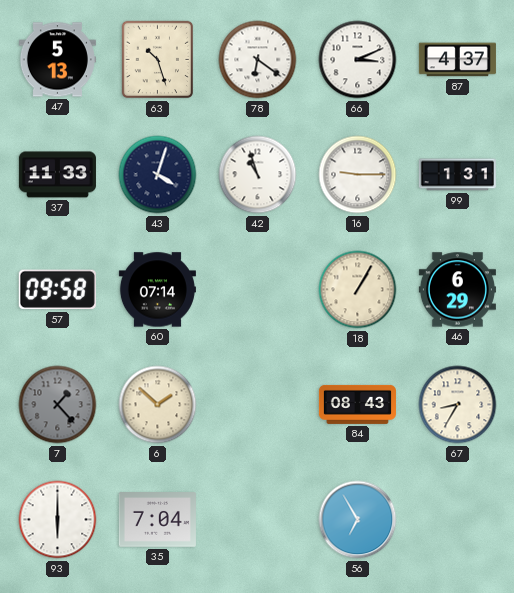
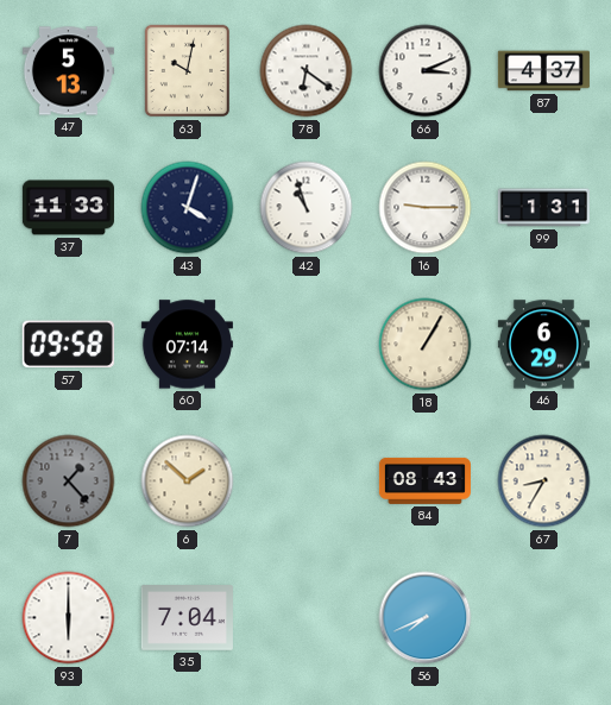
63: 10:27 -> 10:02 (188, 71)
56: 6:55 -> 7:41 (426, 618)
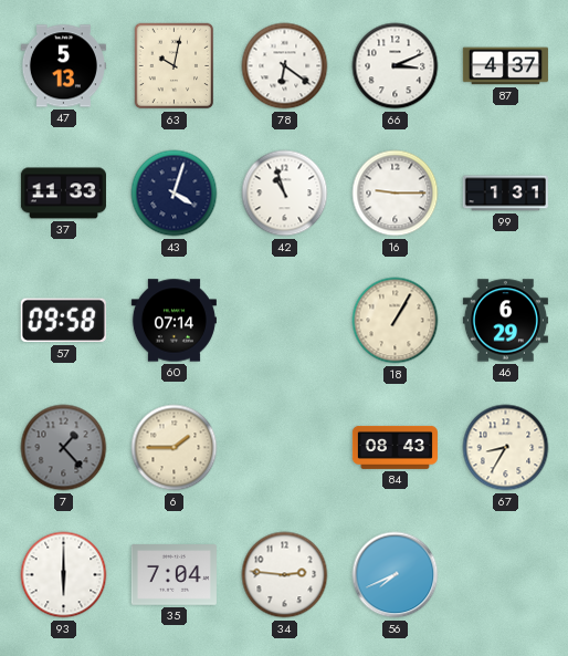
6: 1:52 -> 1:45 (175, 448)
34: none -> 2:46 (285, 575)
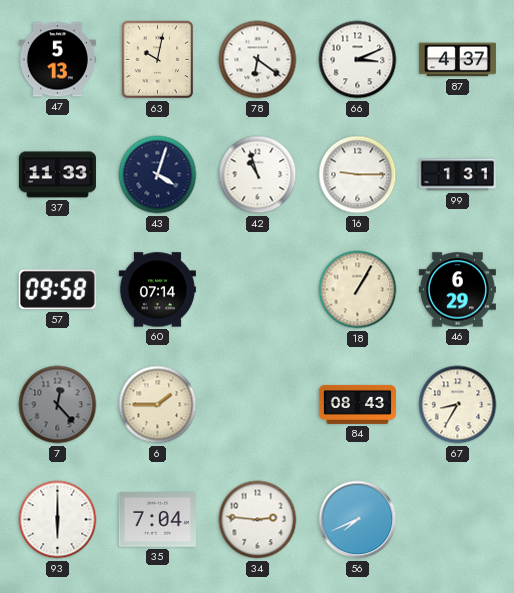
7: 1:23 -> 12:23 (58, 405)
